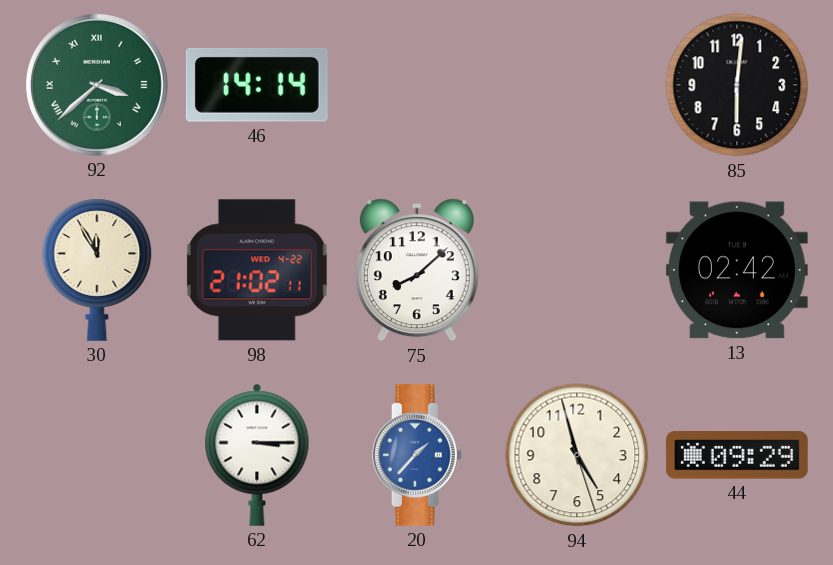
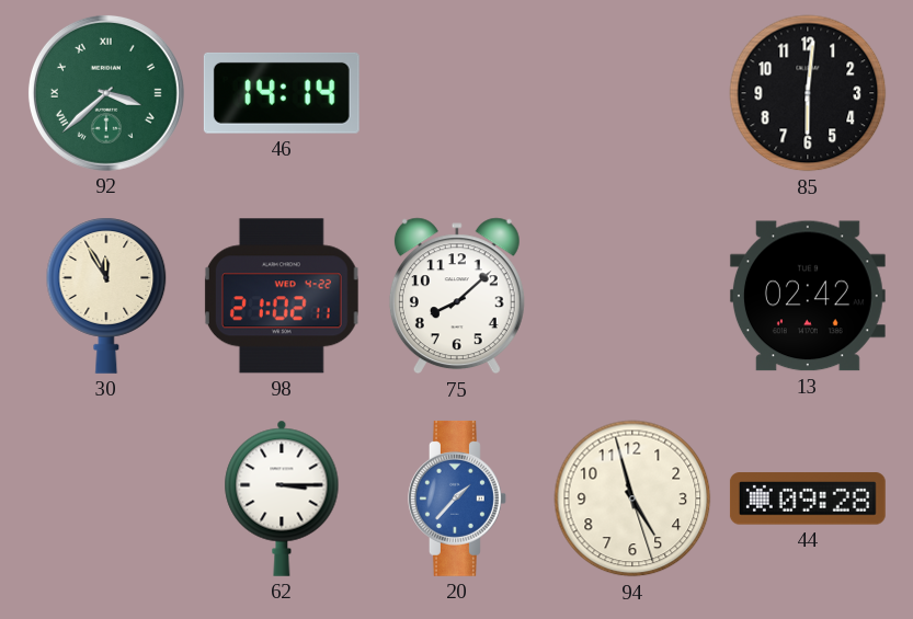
44: 09:29 -> 09:28 (808, 498)
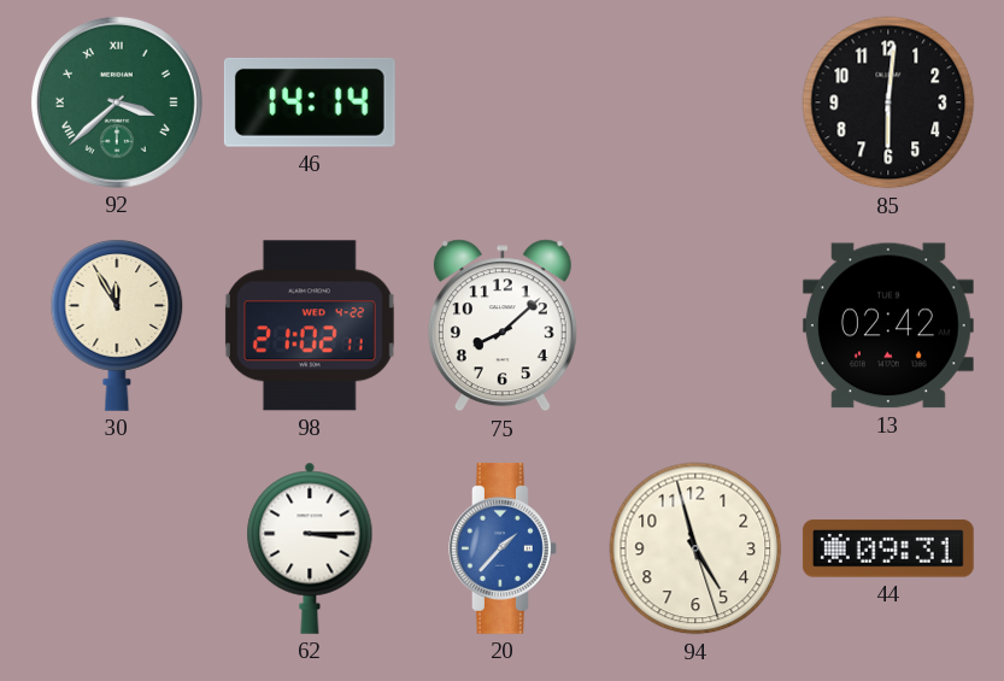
44: 09:28 -> 09:31 (888, 548)
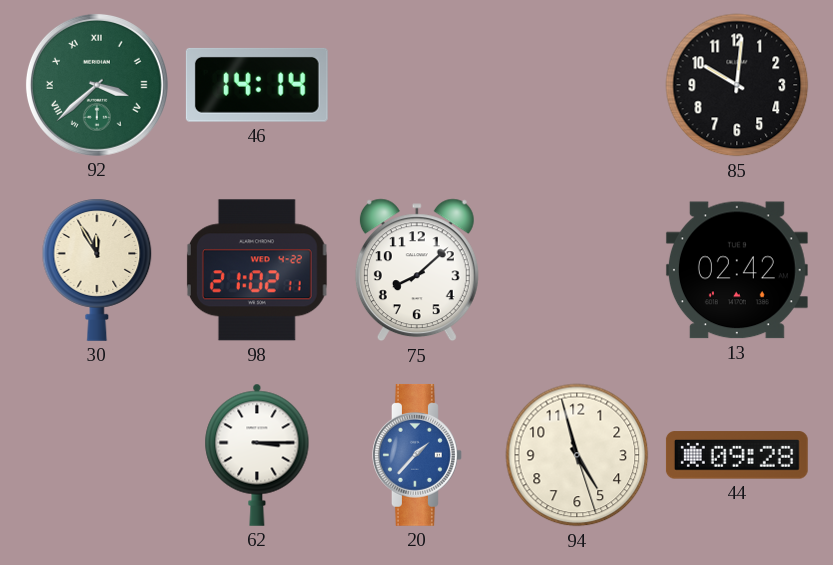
85: 6:01 -> 10:01 (737, 85)
44: 09:31 -> 09:28 (737, 455)
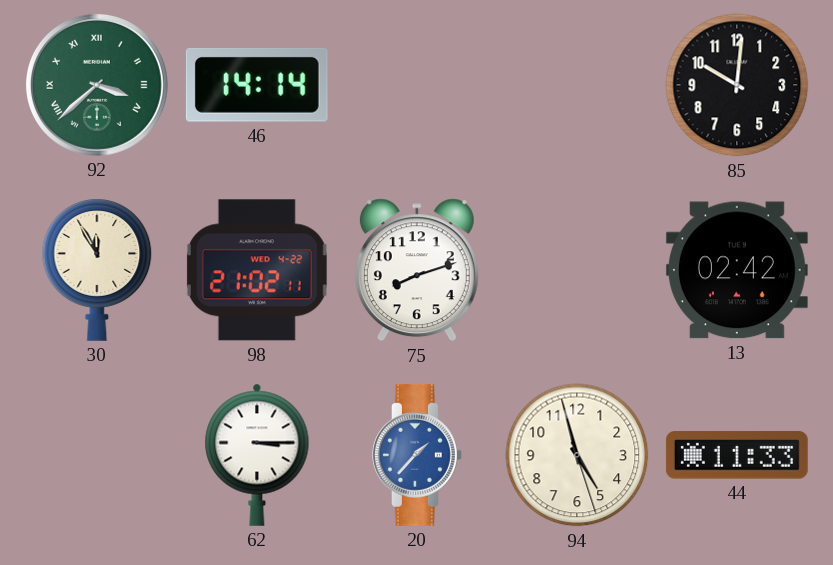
75: 8:08 -> 8:12 (417, 270)
44: 09:28 -> 11:33 (737, 455)
